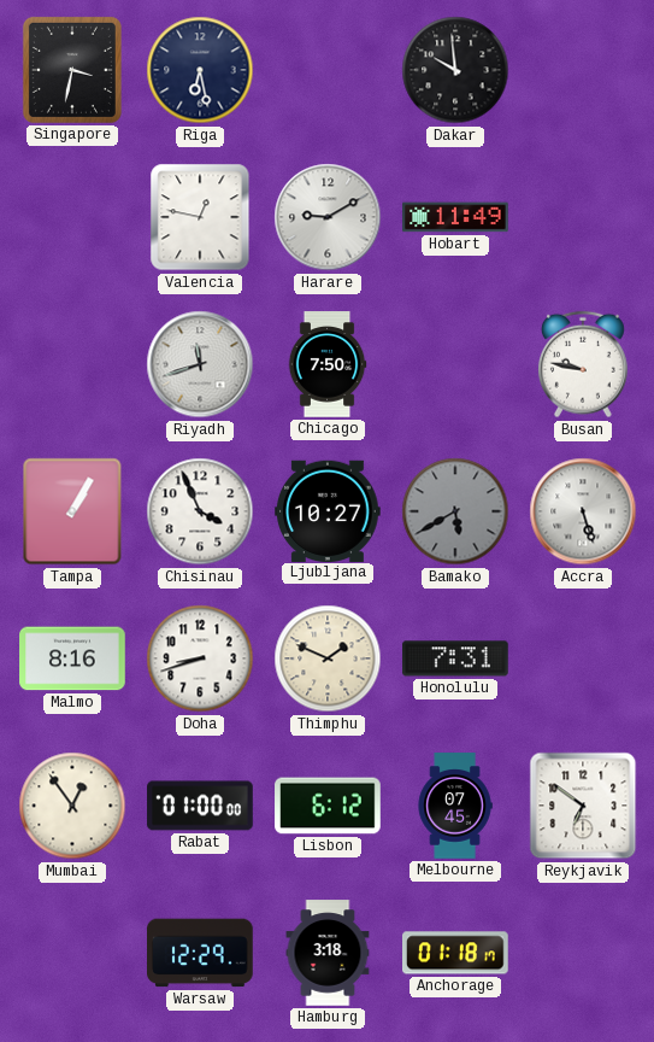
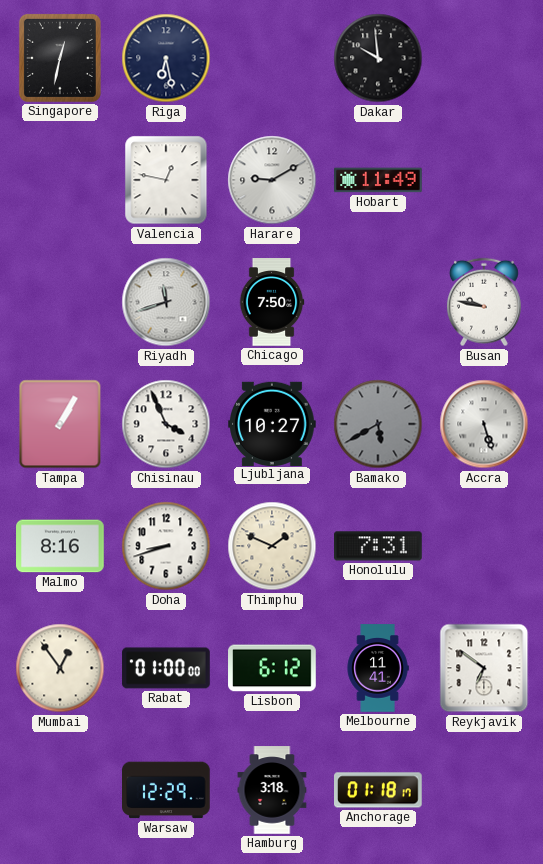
Singapore: 3:32 -> 12:32 (60, 58)
Melbourne: 07:45 -> 11:41 (378, 668)
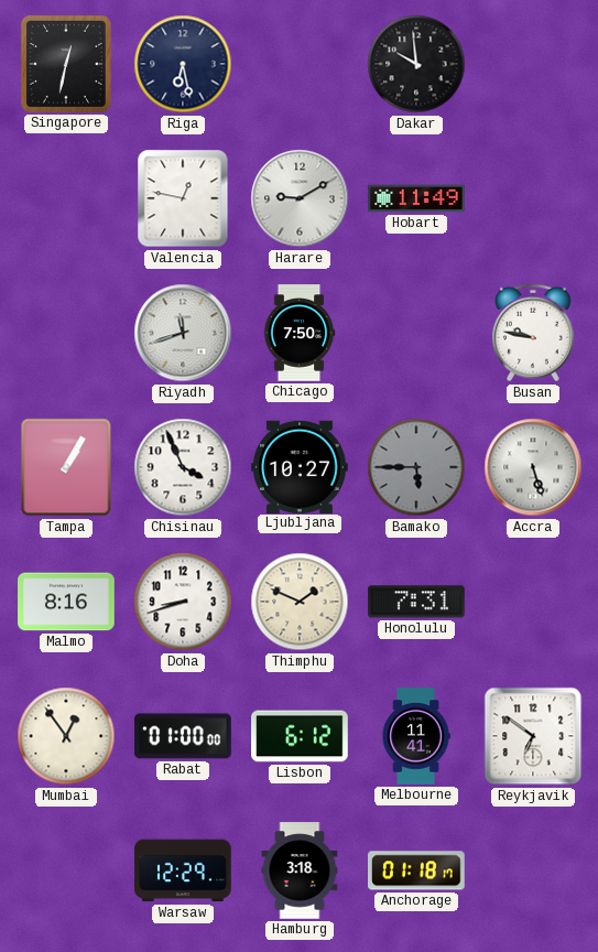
Bamako: 5:40 -> 5:45 (416, 467)
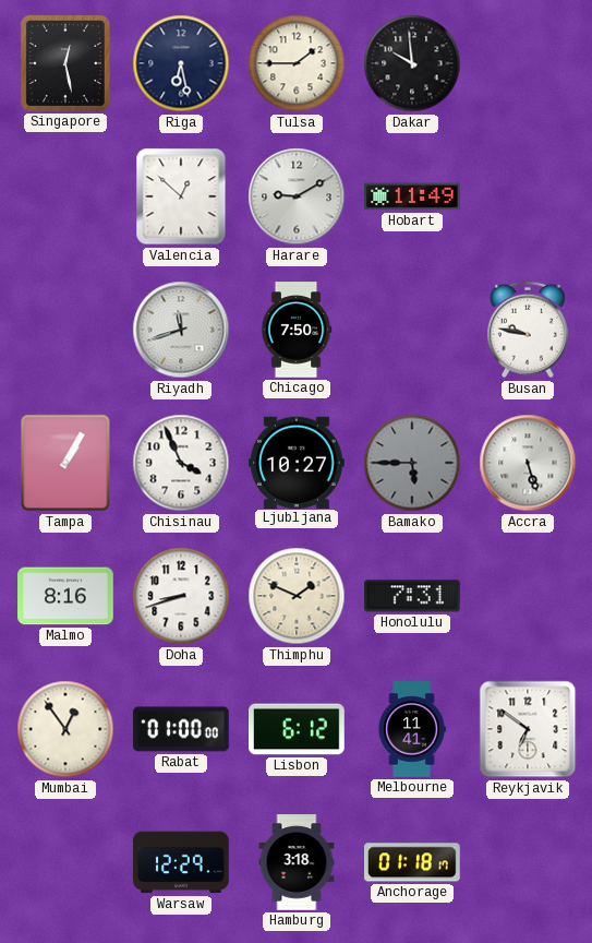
Singapore: 12:32 -> 12:28 (65, 63)
Tulsa: none -> 1:45 (297, 63)
Valencia: 12:47 -> 12:52 (181, 196)
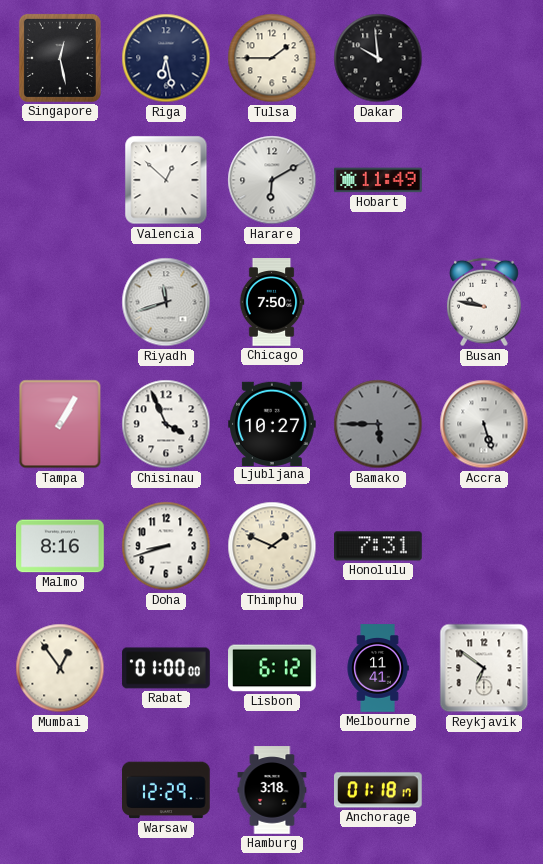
Harare: 9:10 -> 6:10 (272, 180)
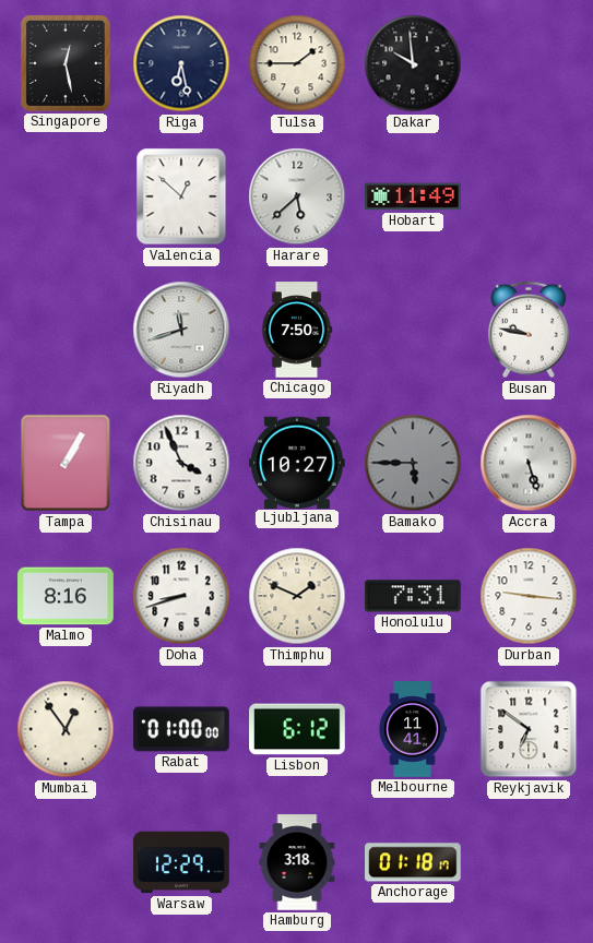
Harare: 6:10 -> 5:38 (297, 196)
Durban: none -> 9:16 (529, 596)
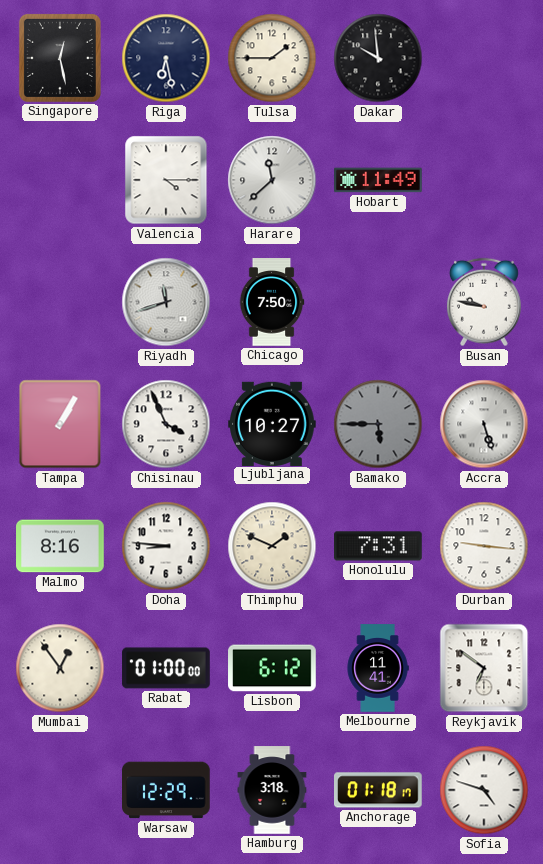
Valencia: 12:52 -> 4:15 (166, 180)
Harare: 5:38 -> 11:38 (272, 180)
Doha: 8:42 -> 8:46 (166, 546)
Sofia: none -> 4:48 (484, 790)
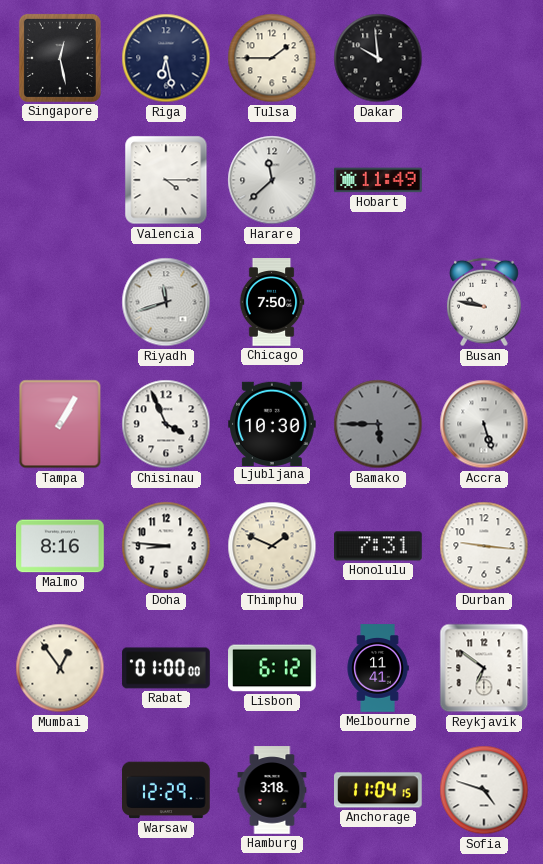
Ljubljana: 10:27 -> 10:30 (272, 423)
Anchorage: 01:18 -> 11:04 (379, 790)
